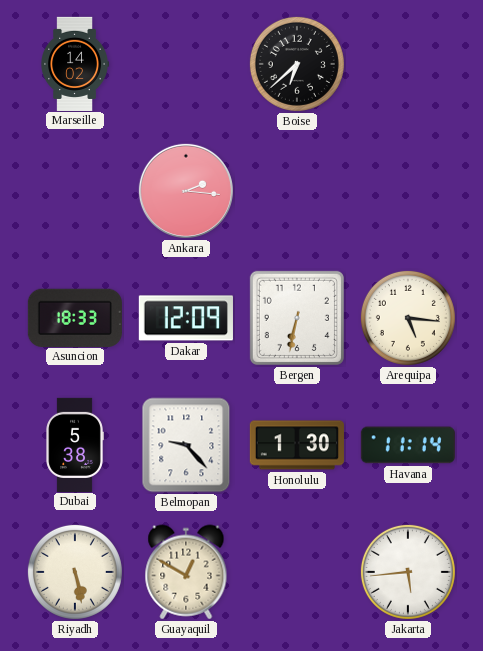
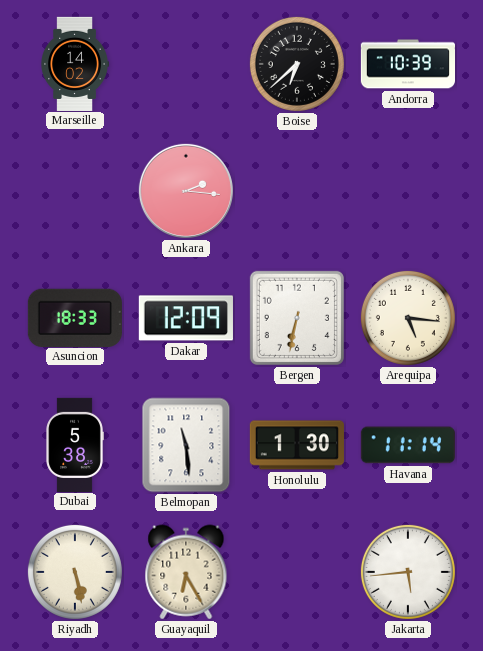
Andorra: none -> 10:39 (407, 64)
Belmopan: 9:23 -> 11:29 (186, 445)
Guayaquil: 12:50 -> 6:25 (186, 572)
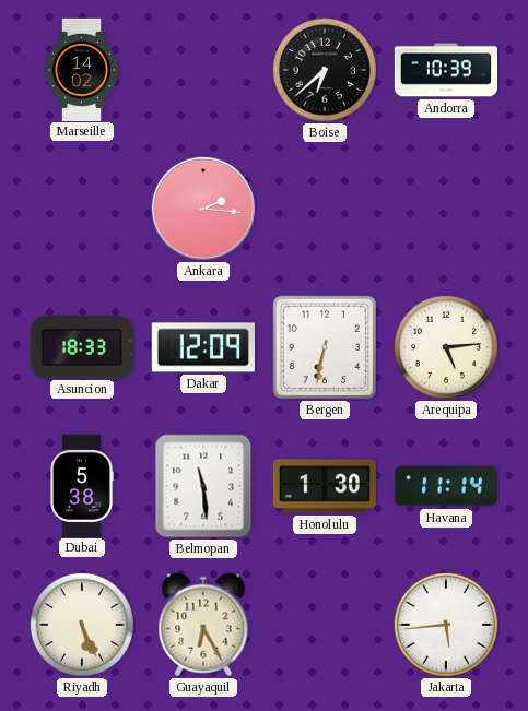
Arequipa: 5:16 -> 5:14 (446, 347)
Riyadh: 5:28 -> 5:26 (82, 625)
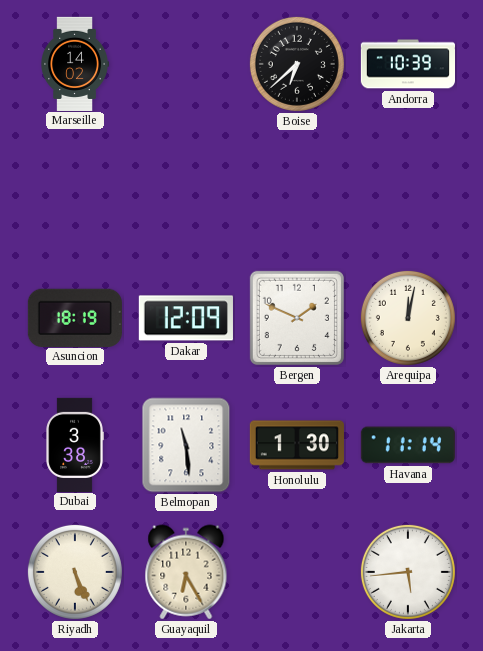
Ankara: 2:16 -> none (203, 209)
Asuncion: 18:33 -> 18:19 (75, 317)
Bergen: 6:32 -> 1:49 (297, 318)
Arequipa: 5:14 -> 12:02 (408, 318)
Dubai: 5:38 -> 3:38 (75, 444)
